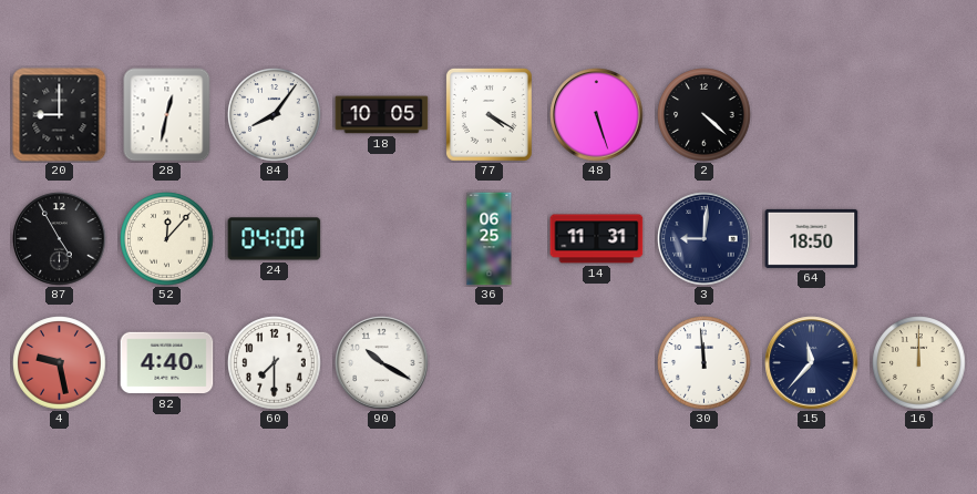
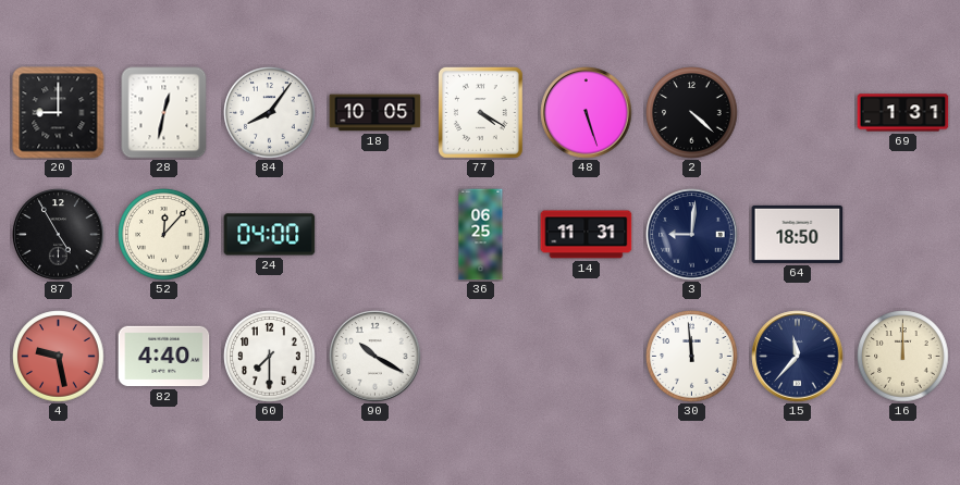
69: none -> 1:31 (903, 113)
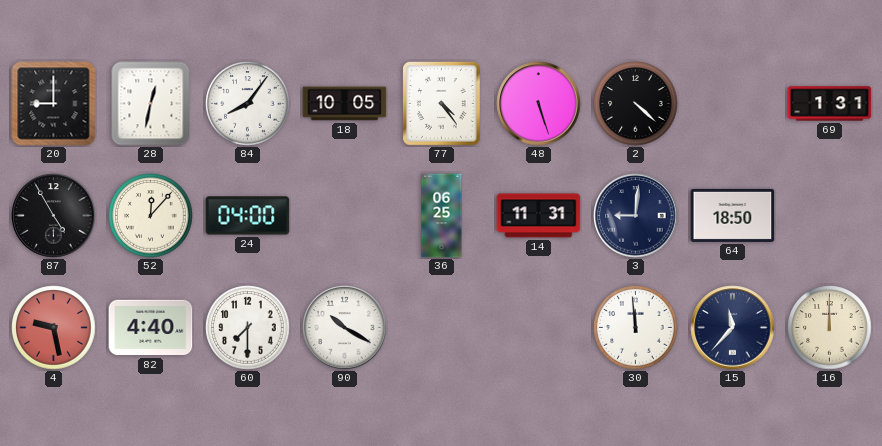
77: 4:20 -> 4:24 (441, 104)
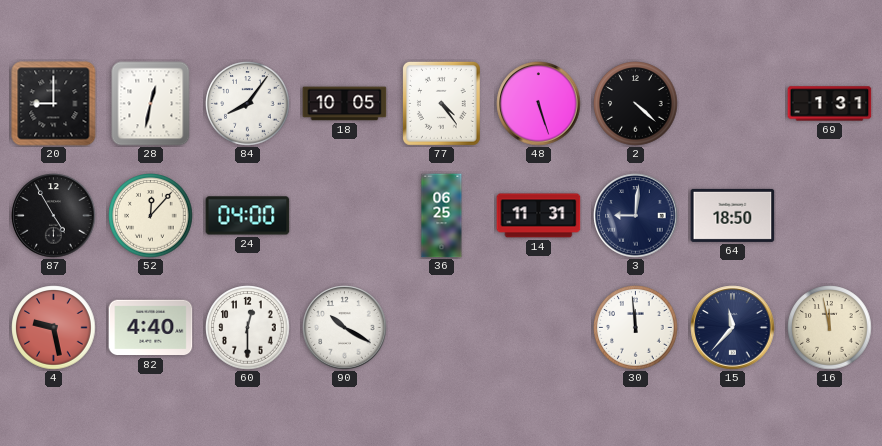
60: 7:30 -> 12:30 (248, 328)
16: 12:00 -> 11:58 (830, 328)
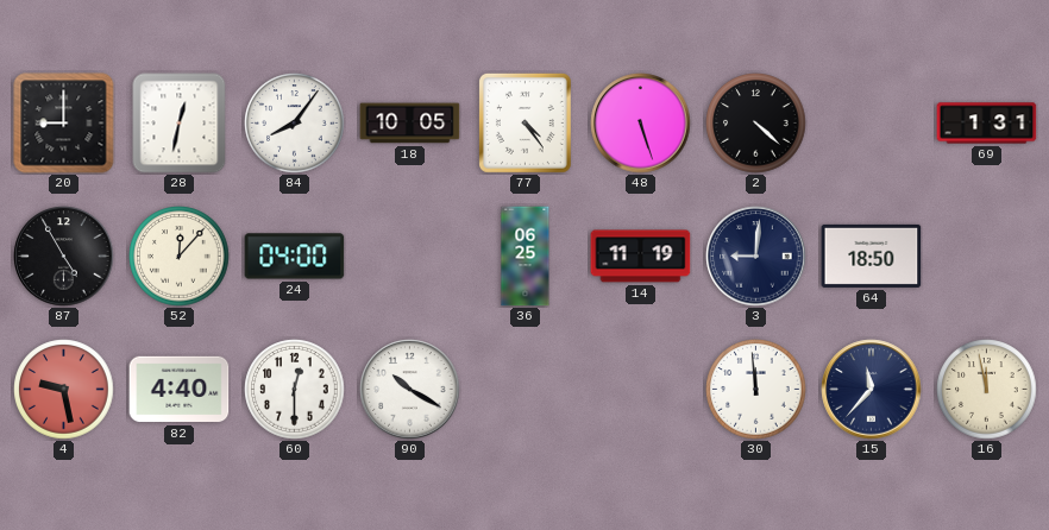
14: 11:31 -> 11:19 (641, 257)
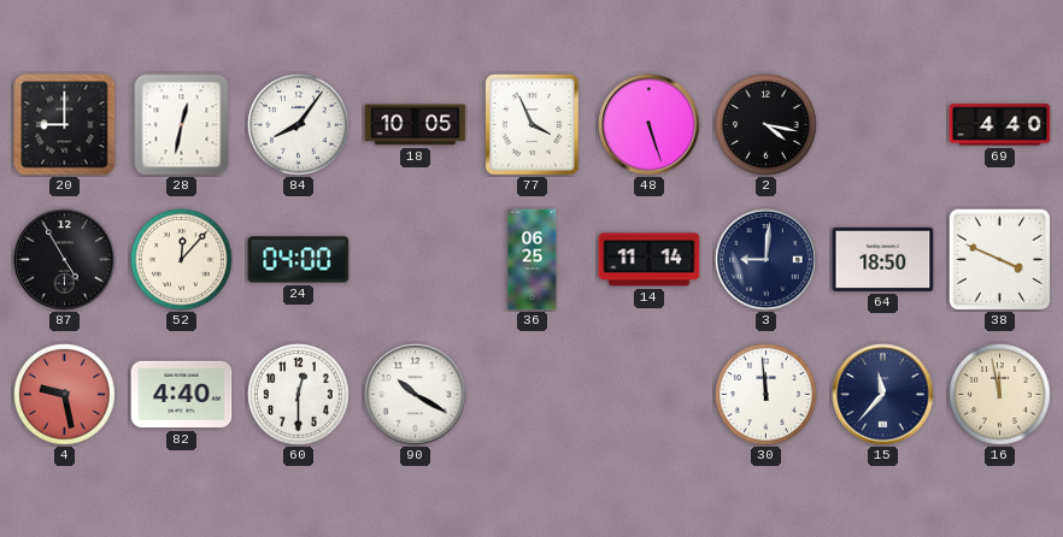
77: 4:24 -> 3:56 (531, 125)
2: 4:22 -> 4:17 (767, 125)
69: 1:31 -> 4:40 (1000, 125)
14: 11:19 -> 11:14 (650, 260)
38: none -> 3:49 (999, 259)
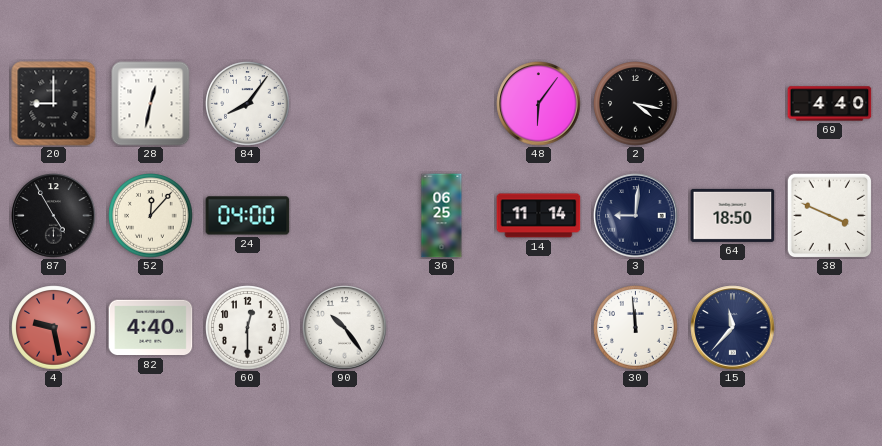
18: 10:05 -> none (416, 125)
77: 3:56 -> none (531, 125)
48: 5:27 -> 6:06 (539, 104)
90: 10:20 -> 10:24 (345, 328)
16: 11:58 -> none (1000, 395)
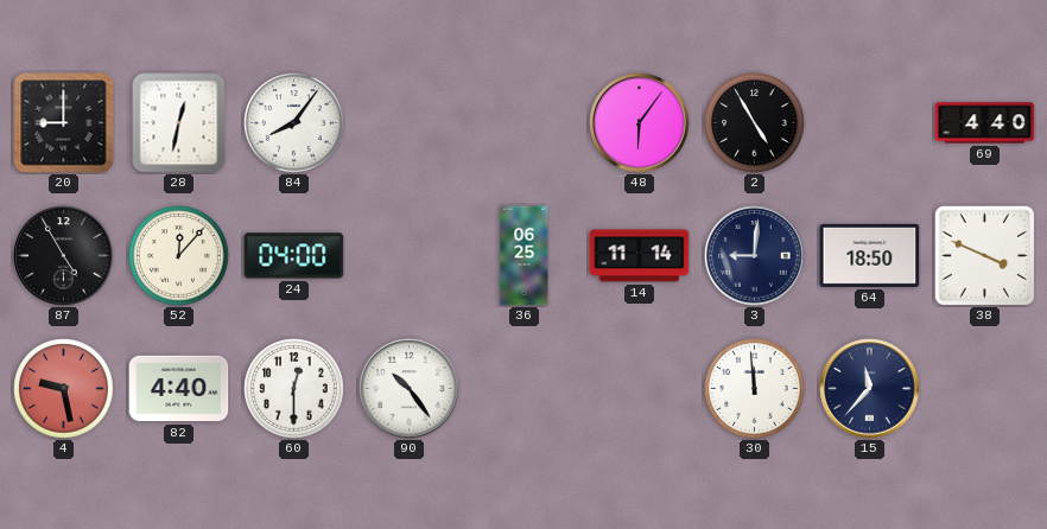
2: 4:17 -> 4:55 (755, 123)
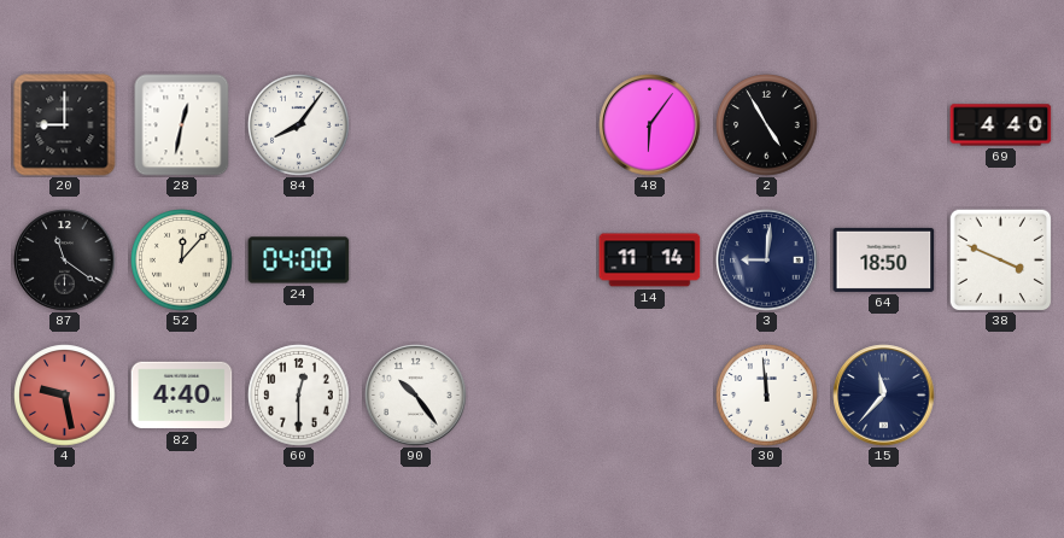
87: 4:55 -> 11:21 (65, 261)
36: 06:25 -> none (525, 256)
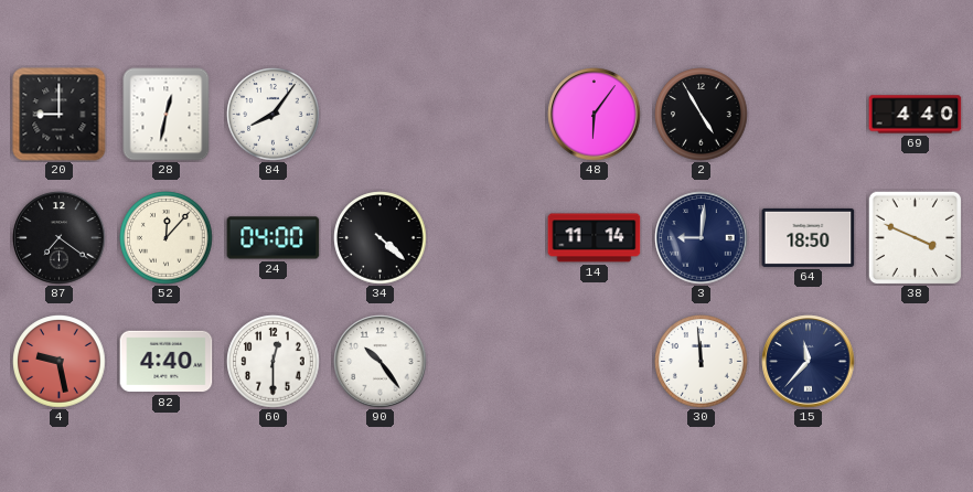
87: 11:21 -> 7:21 (60, 238)
34: none -> 4:22 (381, 238)
